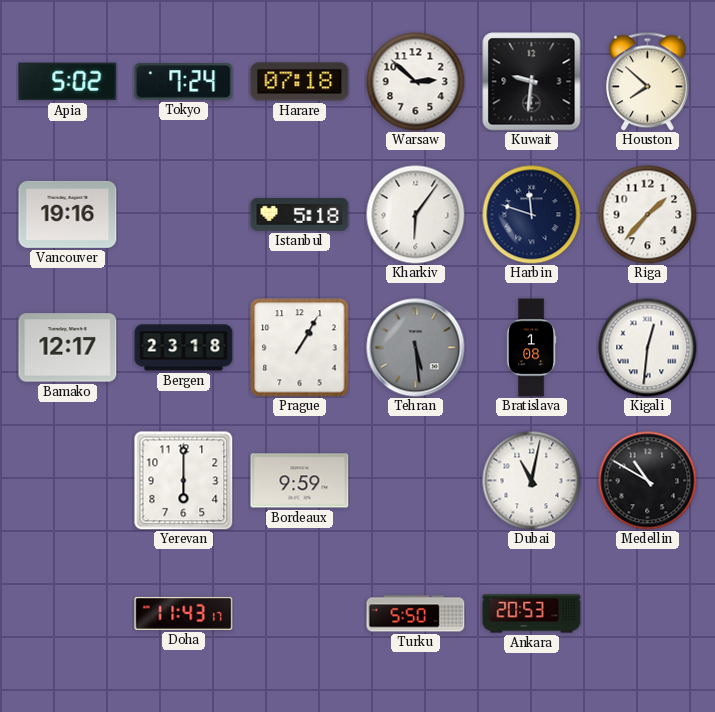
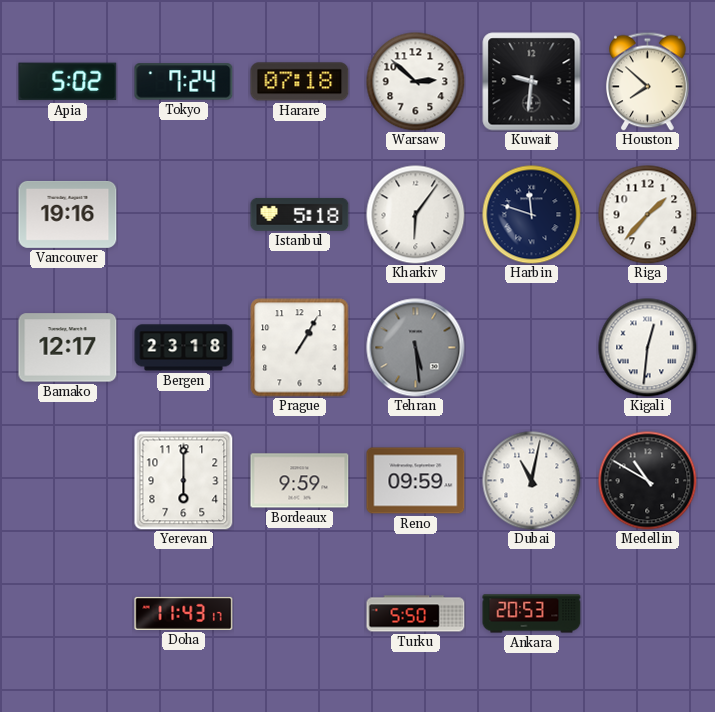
Bratislava: 1:08 -> none (531, 348)
Reno: none -> 09:59 (416, 481)
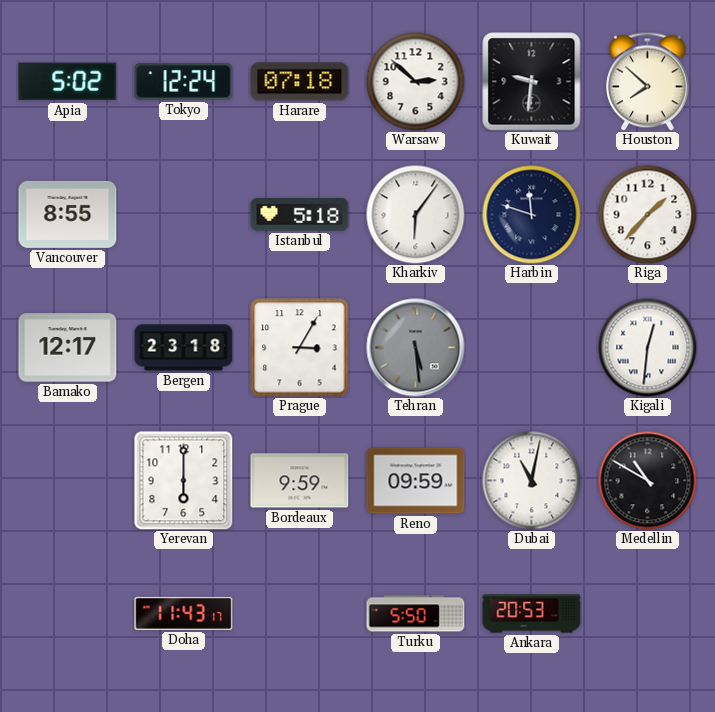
Tokyo: 7:24 -> 12:24 (184, 82)
Vancouver: 19:16 -> 8:55 (68, 214)
Prague: 1:05 -> 3:05 (300, 348)
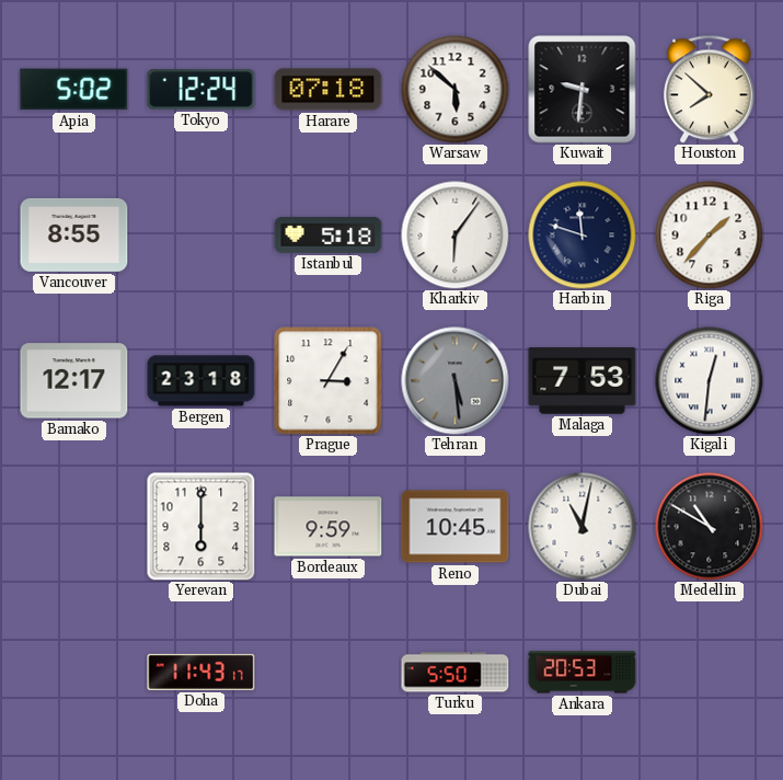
Warsaw: 2:52 -> 5:52 (456, 90)
Malaga: none -> 7:53 (583, 381)
Reno: 09:59 -> 10:45 (456, 527)
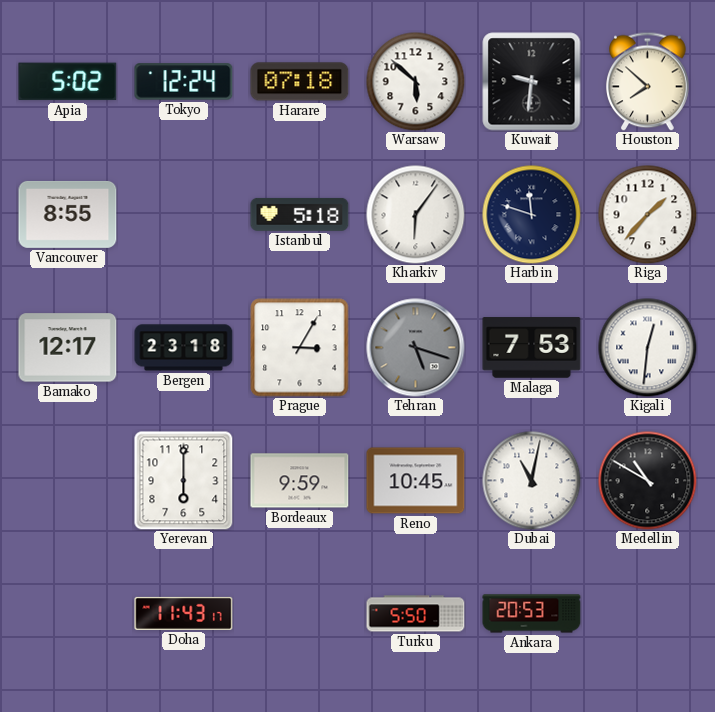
Tehran: 5:29 -> 5:18 (416, 348)
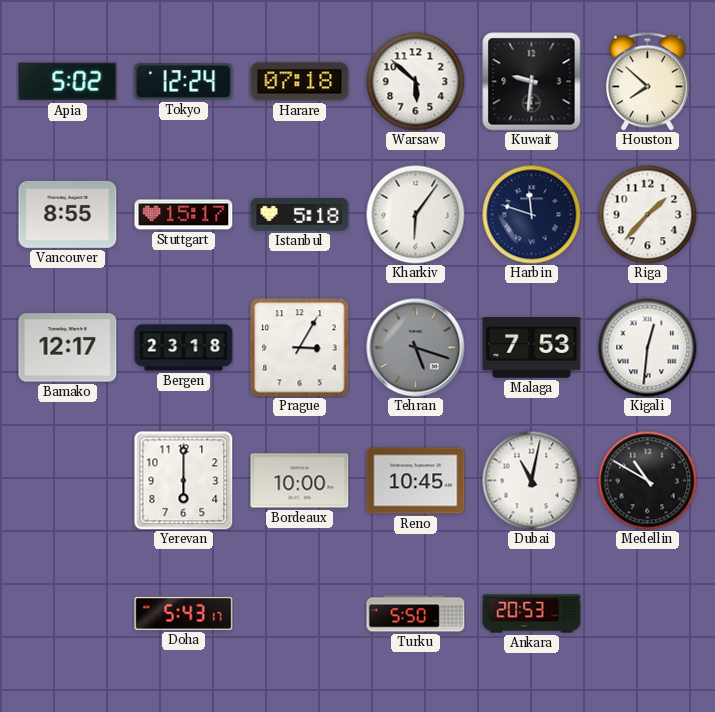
Stuttgart: none -> 15:17 (184, 215)
Bordeaux: 9:59 -> 10:00 (300, 481)
Doha: 11:43 -> 5:43 (184, 613)
